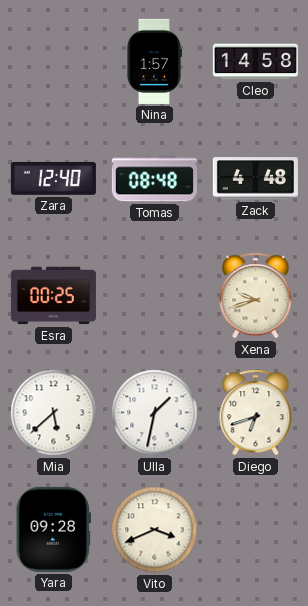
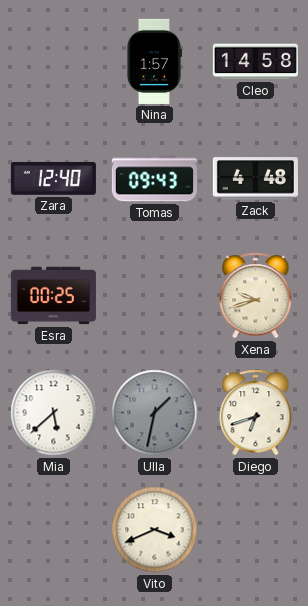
Tomas: 08:48 -> 09:43 (154, 179)
Ulla dial: white -> grey (155, 413)
Yara: 09:28 -> none (53, 529)
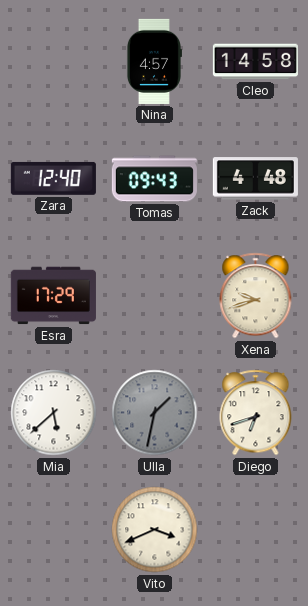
Nina: 1:57 -> 4:57 (154, 61)
Esra: 00:25 -> 17:29 (53, 296)
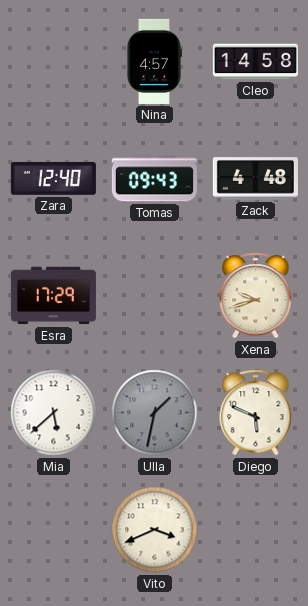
Diego: 6:42 -> 5:49 (256, 413)
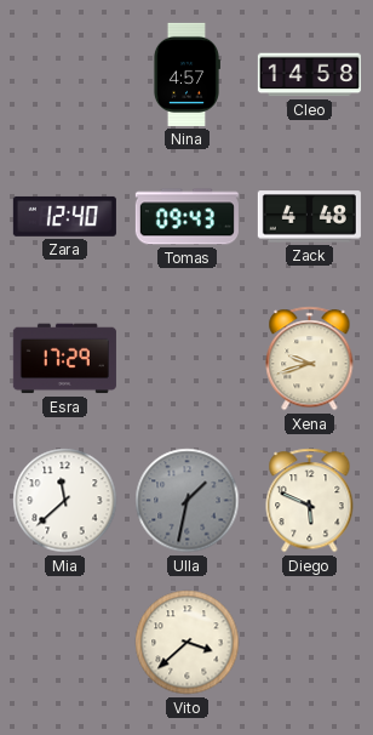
Mia: 5:38 -> 11:38 (65, 501)
Vito: 3:41 -> 3:38 (188, 643)
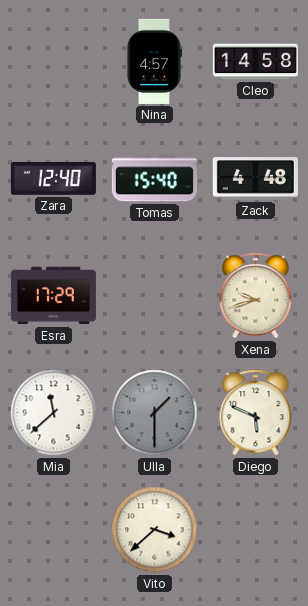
Tomas: 09:43 -> 15:40 (154, 179)
Ulla: 1:32 -> 1:30 (155, 413)
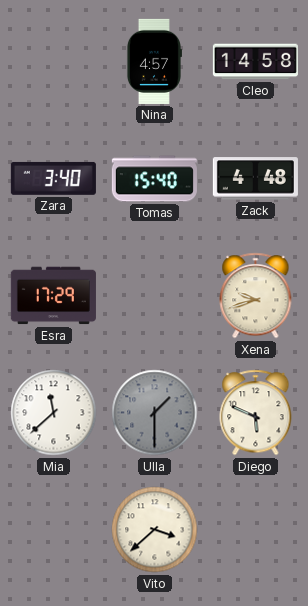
Zara: 12:40 -> 3:40 (53, 178)
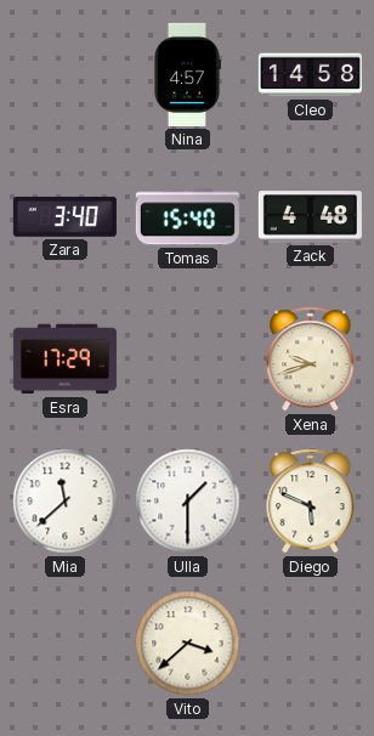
Ulla dial: grey -> white (188, 502)
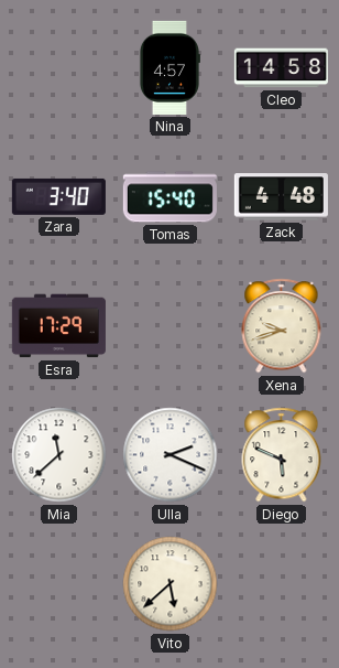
Ulla: 1:30 -> 2:19 (171, 455)
Vito: 3:38 -> 5:38 (171, 584)
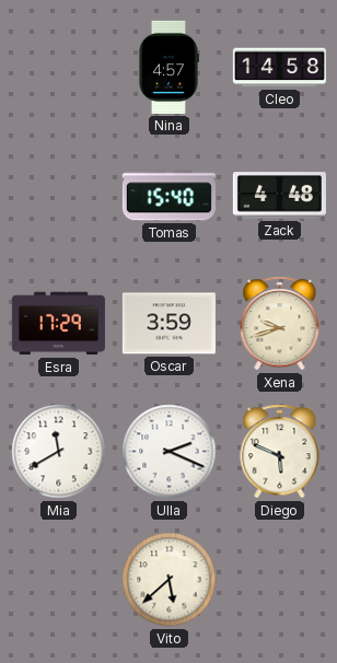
Zara: 3:40 -> none (58, 196)
Oscar: none -> 3:59 (168, 324)
Mia: 11:38 -> 11:40 (59, 452)
